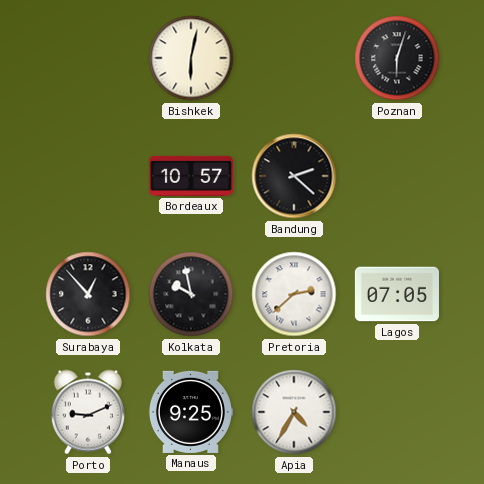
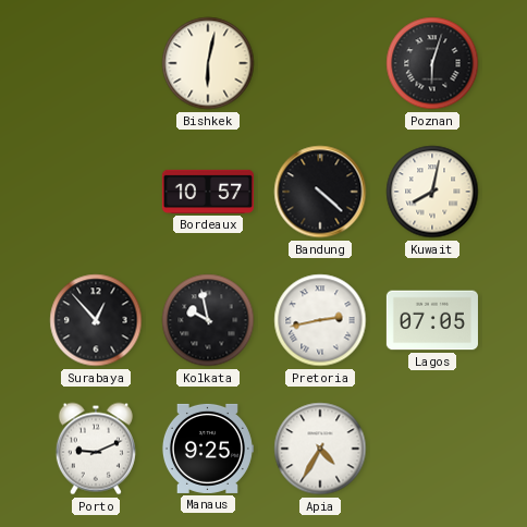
Bandung: 2:22 -> 4:22 (320, 192)
Kuwait: none -> 8:02 (432, 192)
Pretoria: 2:38 -> 2:43 (320, 320)
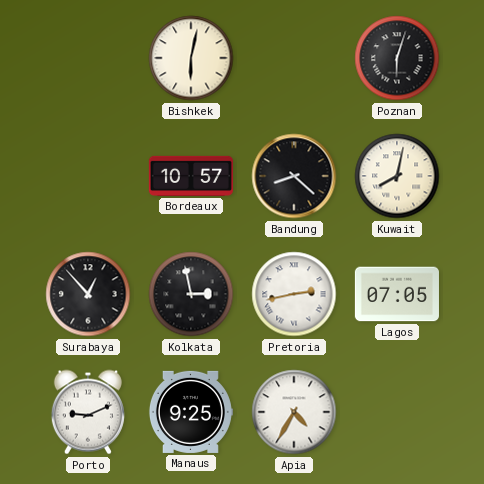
Bandung: 4:22 -> 8:22 (294, 176)
Kolkata: 9:58 -> 2:58 (191, 294)
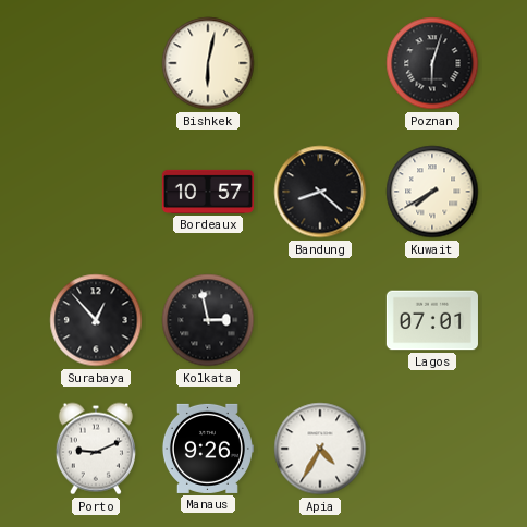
Kuwait: 8:02 -> 7:40 (432, 192)
Pretoria: 2:43 -> none (294, 294)
Lagos: 07:05 -> 07:01 (432, 320)
Manaus: 9:25 -> 9:26 (207, 449)
